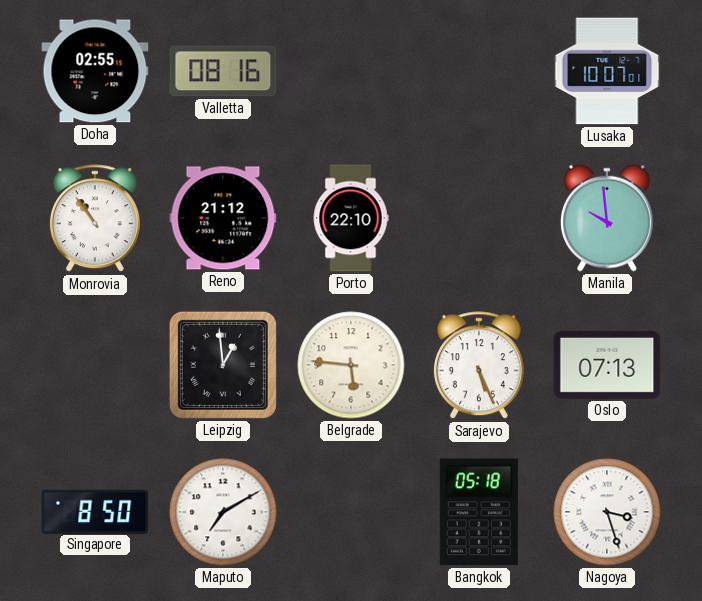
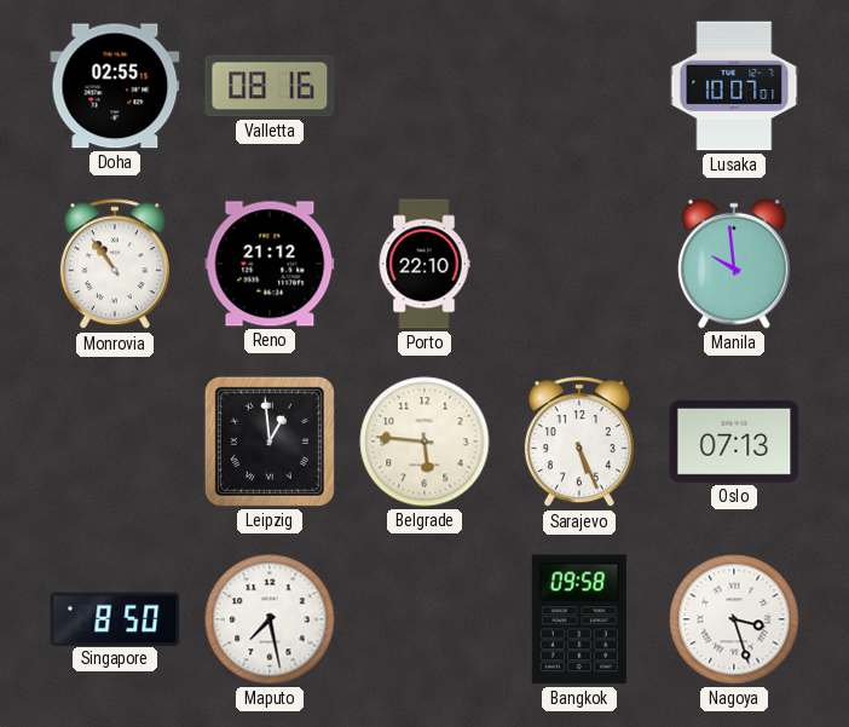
Maputo: 7:10 -> 7:28 (270, 619)
Bangkok: 05:18 -> 09:58 (579, 619)
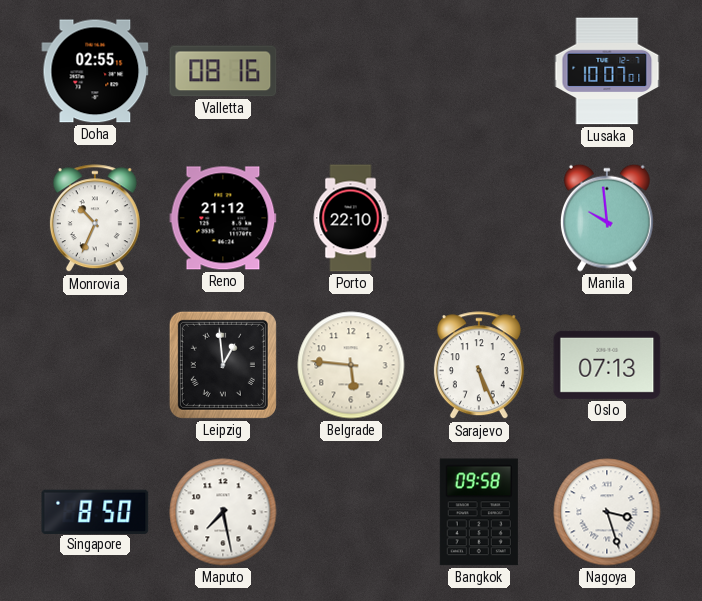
Monrovia: 10:54 -> 10:34 (95, 219)
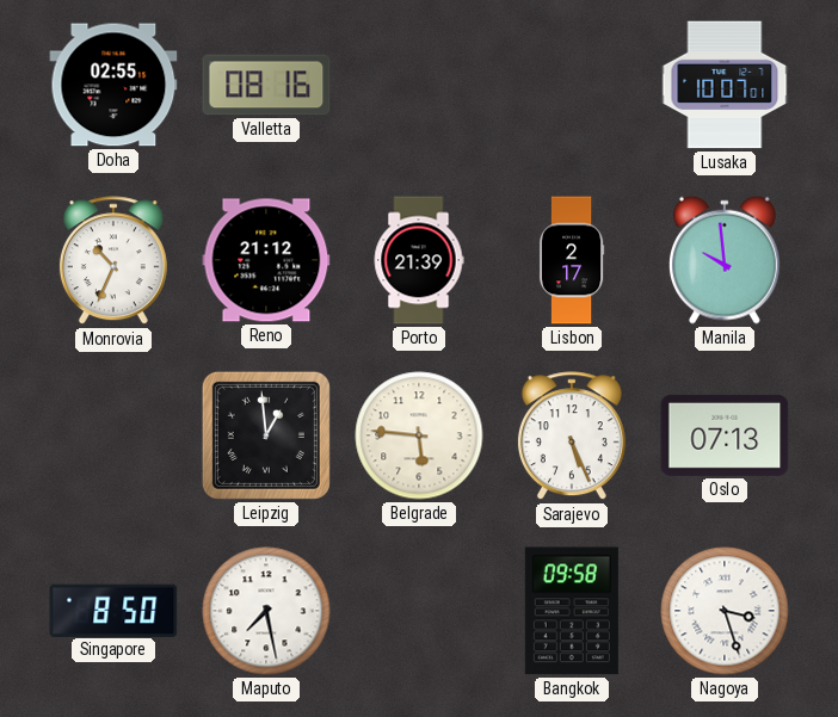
Porto: 22:10 -> 21:39 (419, 260)
Lisbon: none -> 2:17 (572, 260)
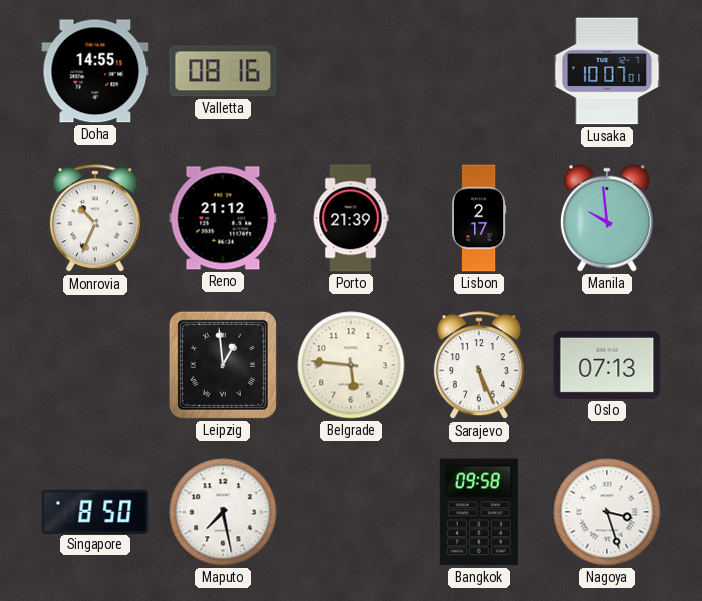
Doha: 02:55 -> 14:55 (95, 71)
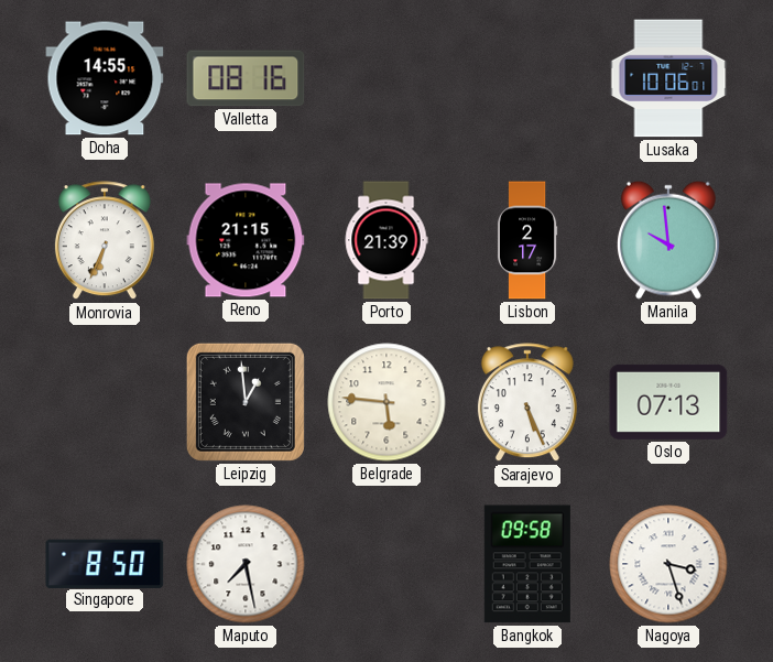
Lusaka: 10:07 -> 10:06 (668, 78)
Monrovia: 10:34 -> 6:34 (105, 241)
Reno: 21:12 -> 21:15 (246, 240)
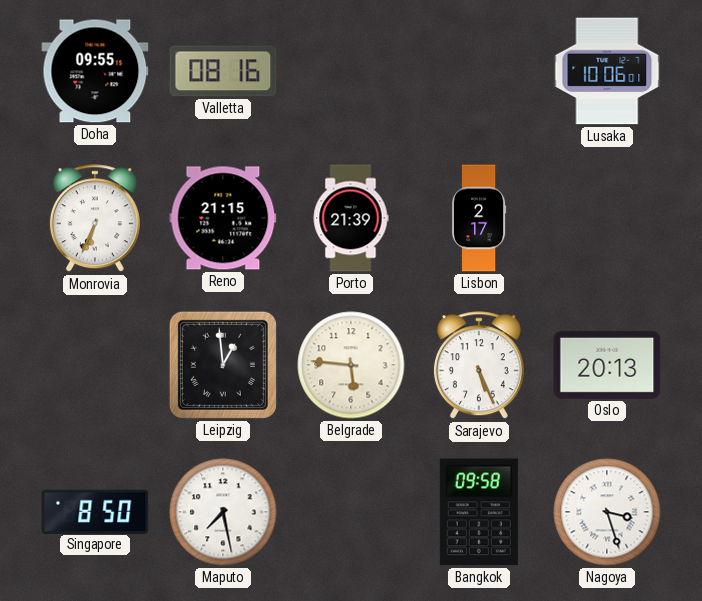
Doha: 14:55 -> 09:55 (95, 71)
Manila: 9:59 -> none (668, 240)
Oslo: 07:13 -> 20:13 (607, 365)
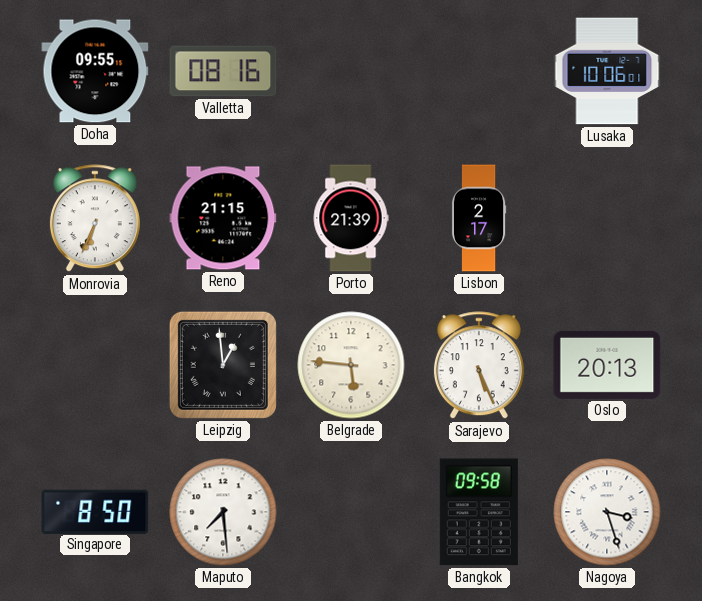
Maputo: 7:28 -> 7:29 (223, 512)
